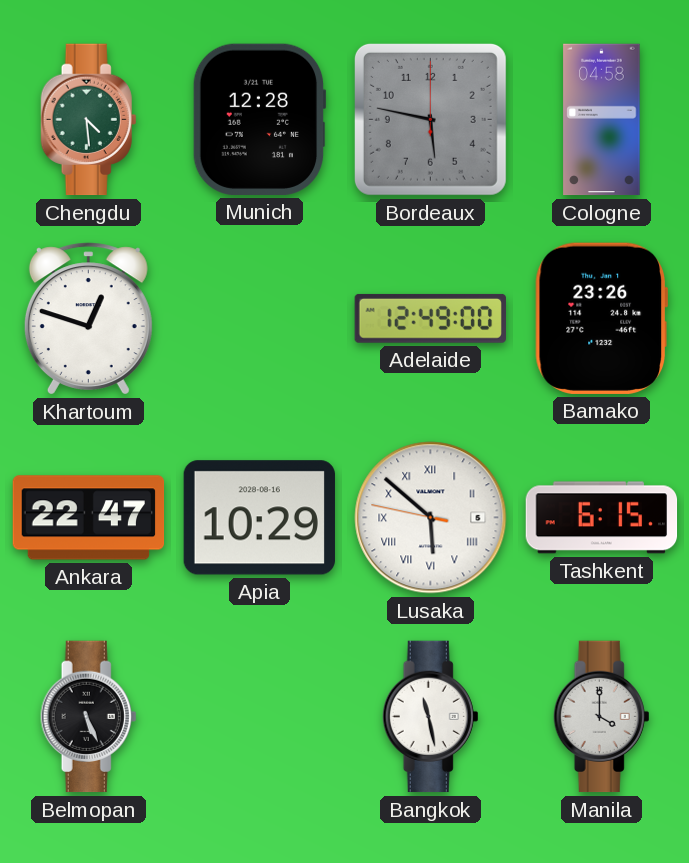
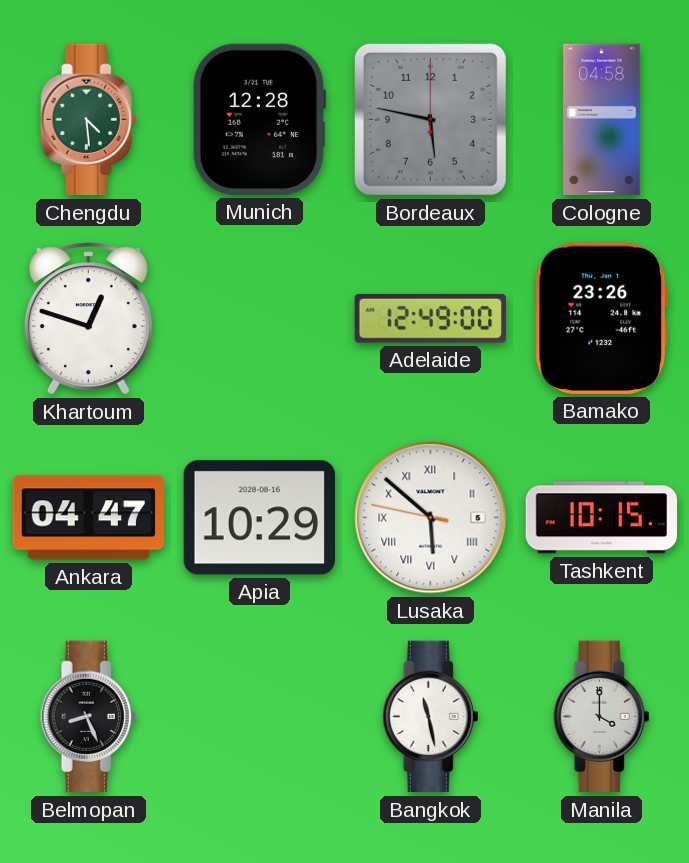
Ankara: 22:47 -> 04:47 (89, 518)
Tashkent: 6:15 -> 10:15 (602, 518)
Belmopan: 5:26 -> 8:26 (89, 717)
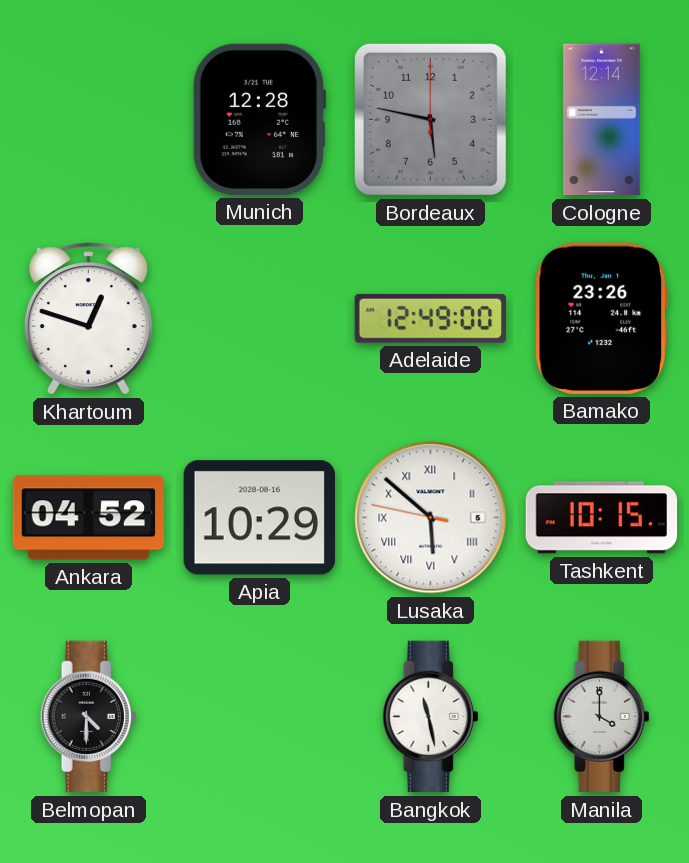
Chengdu: 4:29 -> none (89, 120)
Cologne: 04:58 -> 12:14 (602, 120)
Ankara: 04:47 -> 04:52 (89, 518)
Belmopan: 8:26 -> 4:30 (89, 717)
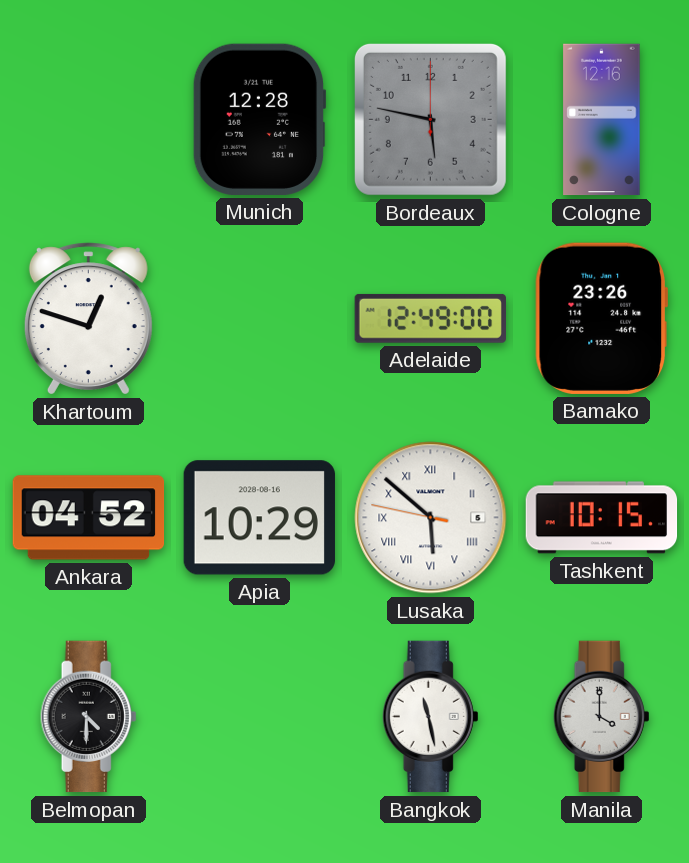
Cologne: 12:14 -> 12:16 (602, 120)
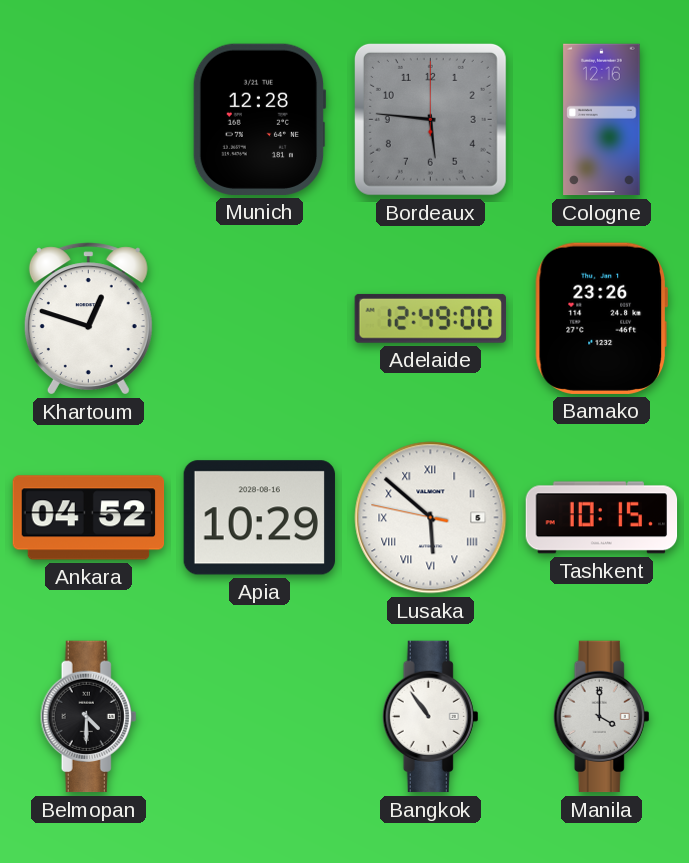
Bordeaux: 5:47 -> 5:46 (430, 119)
Bangkok: 11:28 -> 10:54 (431, 717)
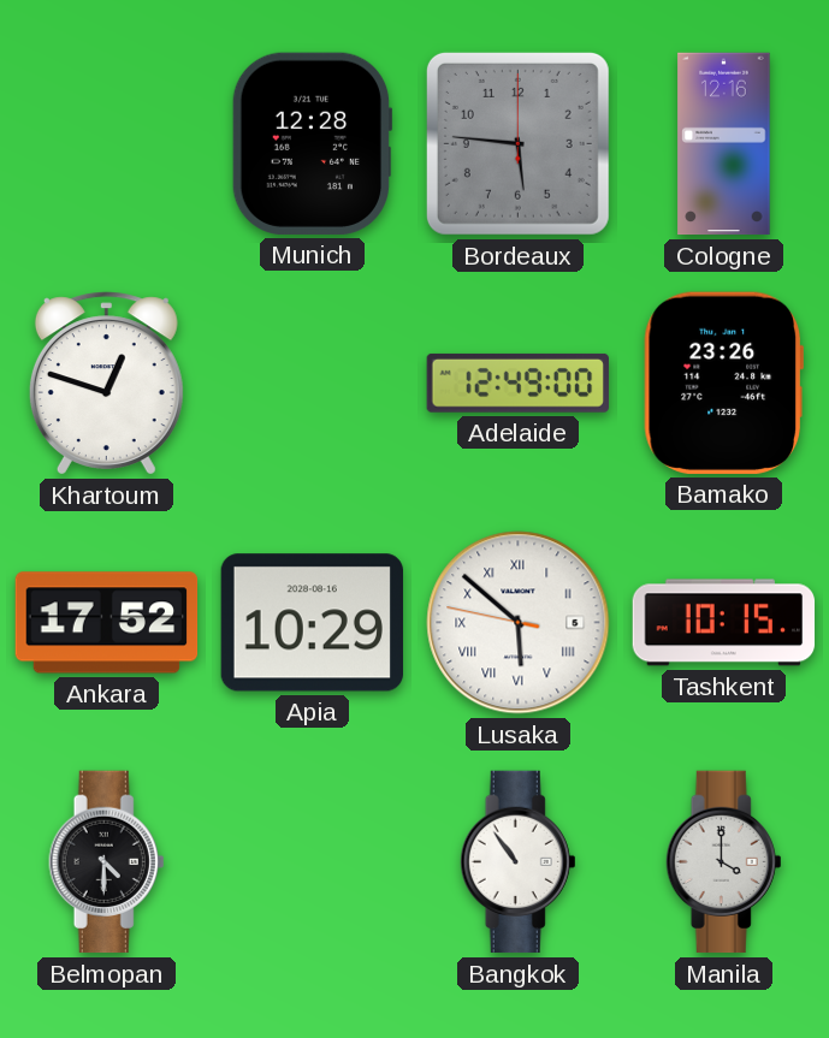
Ankara: 04:52 -> 17:52 (107, 623)
